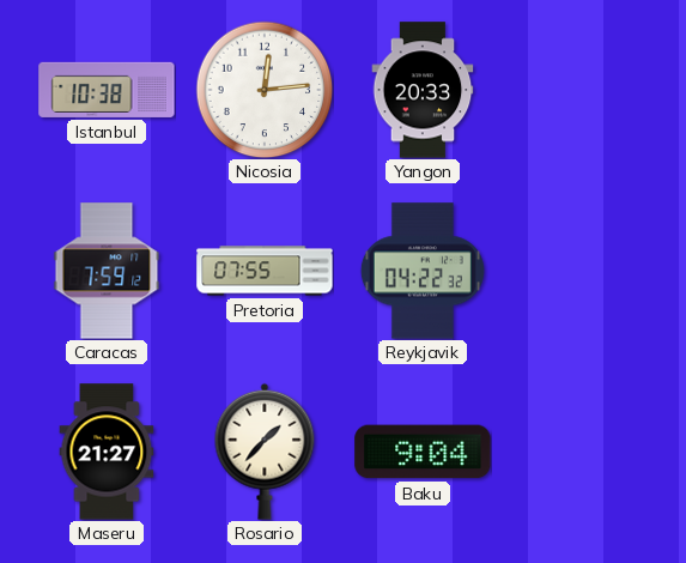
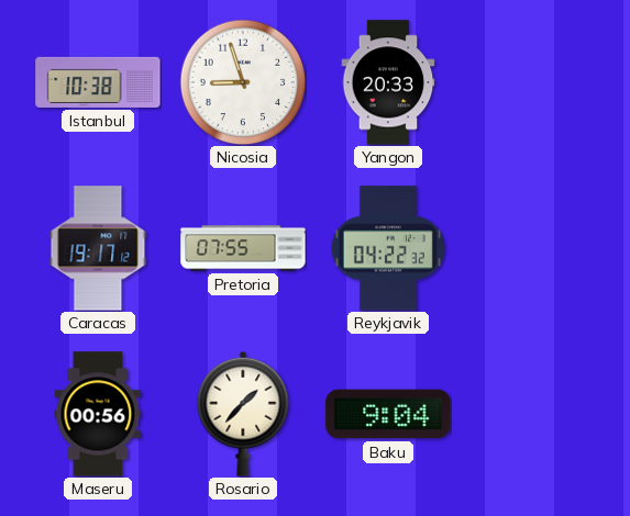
Nicosia: 12:14 -> 8:57 (243, 82)
Caracas: 7:59 -> 19:17 (98, 248)
Maseru: 21:27 -> 00:56 (98, 414)
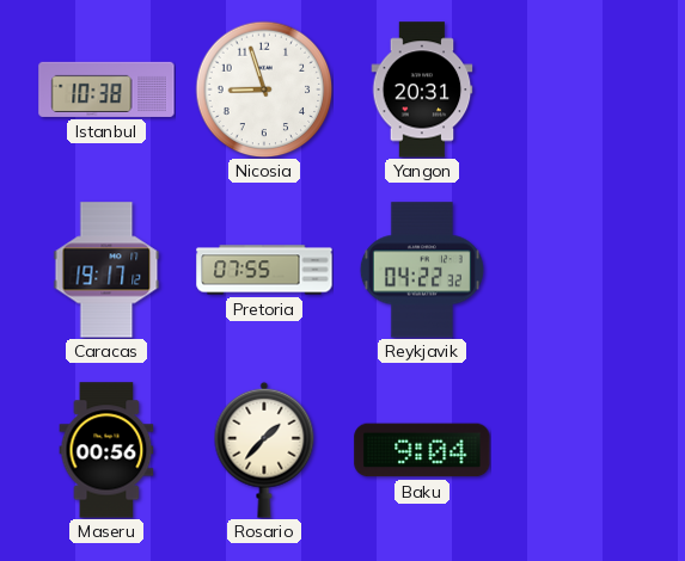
Yangon: 20:33 -> 20:31 (422, 90)
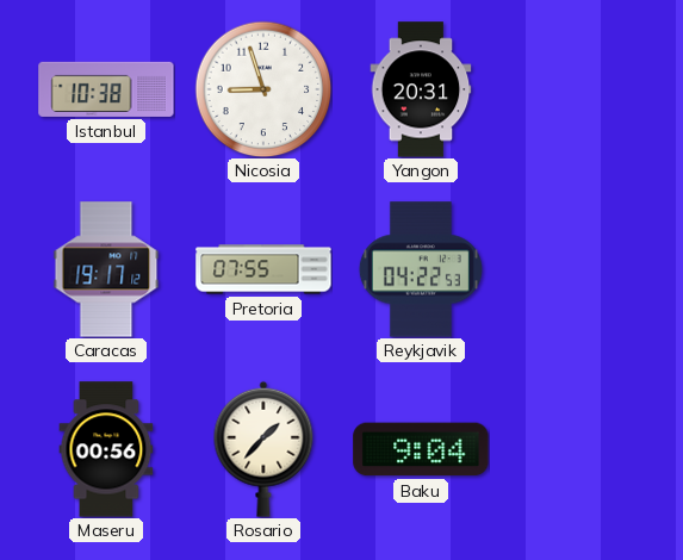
Reykjavik: 04:22:32 -> 04:22:53 (421, 269)
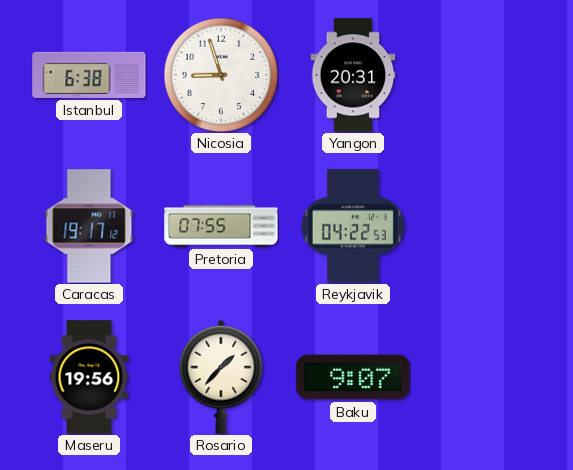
Istanbul: 10:38 -> 6:38 (89, 75)
Maseru: 00:56 -> 19:56 (89, 377)
Baku: 9:04 -> 9:07 (353, 377)
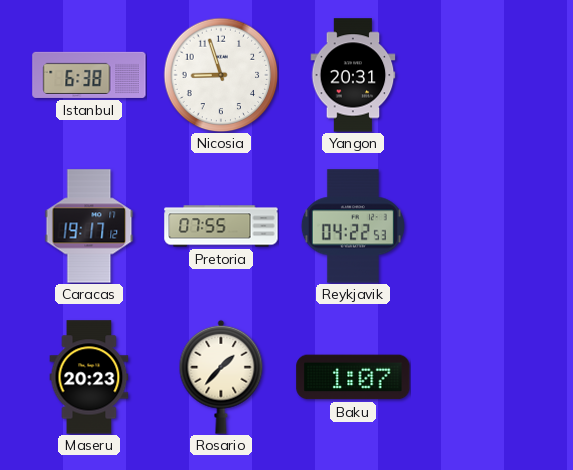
Maseru: 19:56 -> 20:23 (89, 377)
Baku: 9:07 -> 1:07 (353, 377)
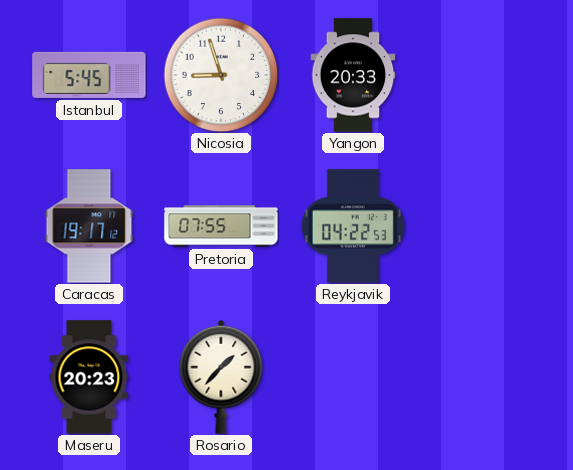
Istanbul: 6:38 -> 5:45 (89, 75)
Yangon: 20:31 -> 20:33 (353, 75)
Baku: 1:07 -> none (353, 377)
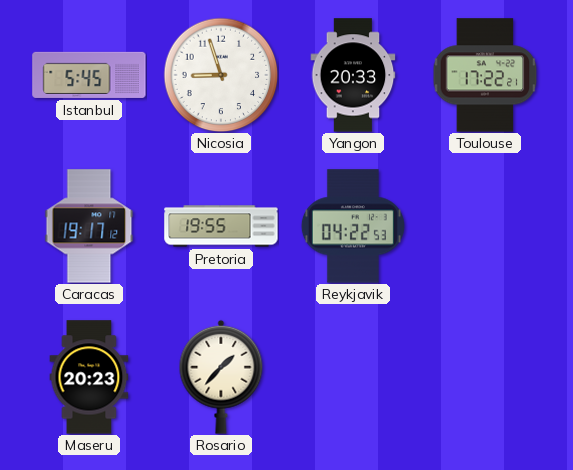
Toulouse: none -> 17:22 (485, 75)
Pretoria: 07:55 -> 19:55 (221, 226)
